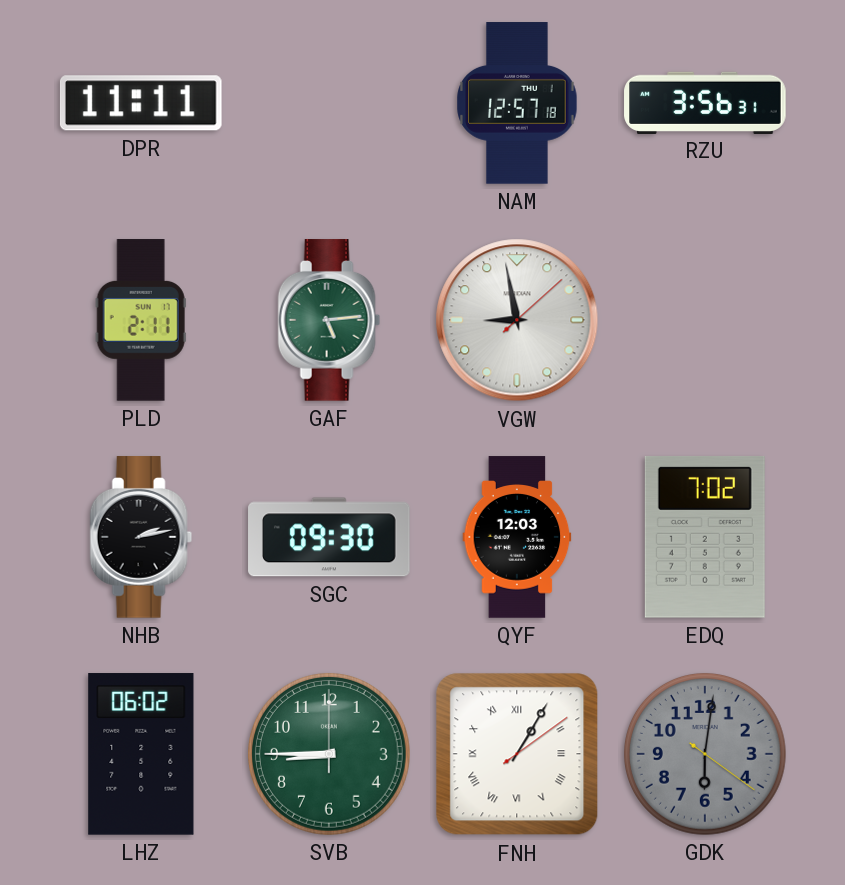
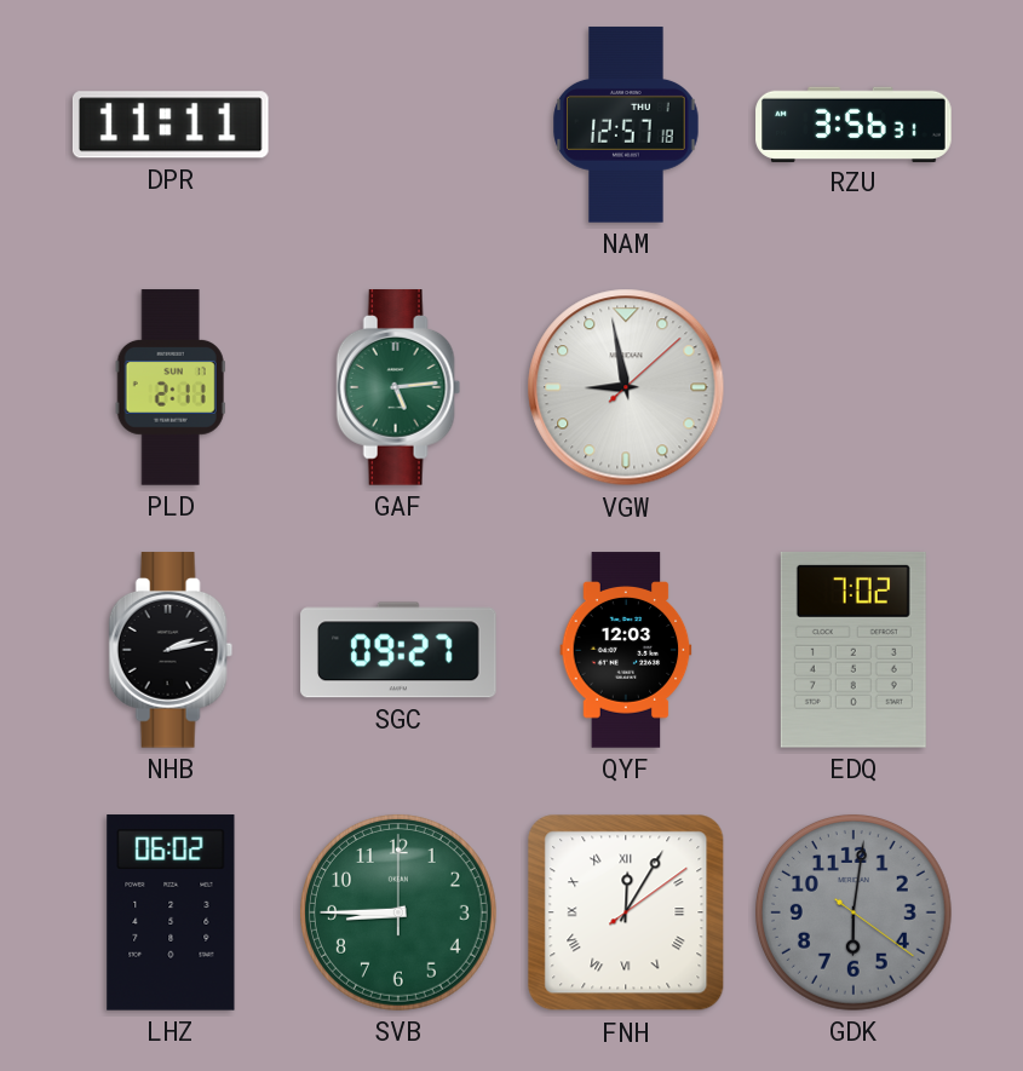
SGC: 09:30 -> 09:27 (398, 650)
FNH: 1:05 -> 12:05 (626, 912)
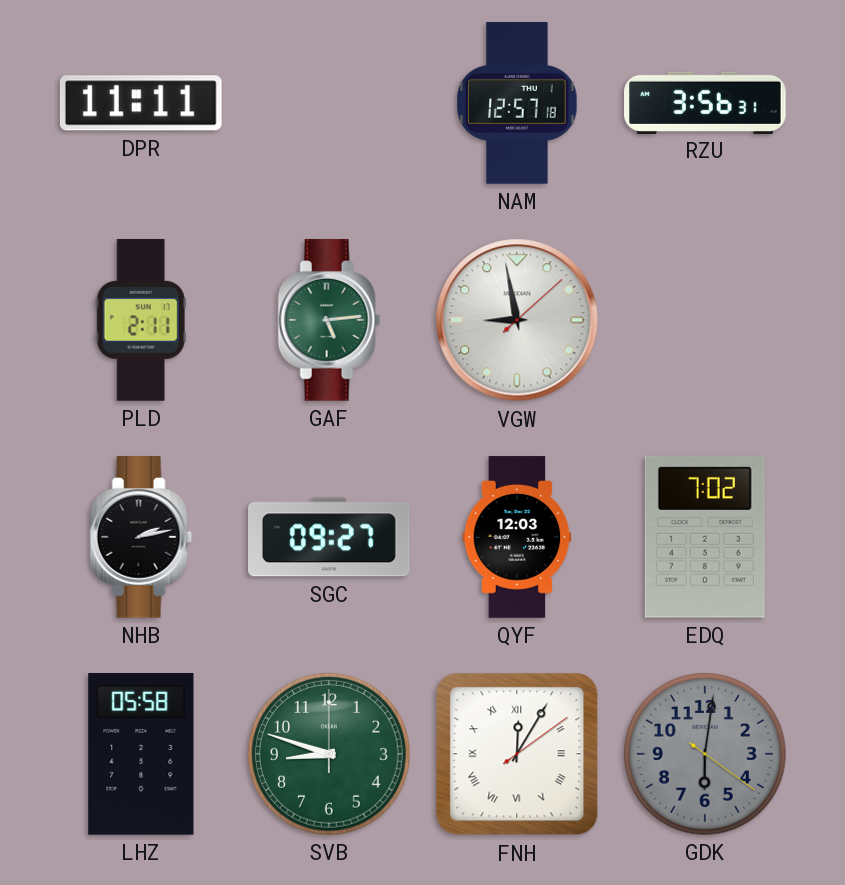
LHZ: 06:02 -> 05:58 (141, 754)
SVB: 8:45 -> 8:48 (329, 754)
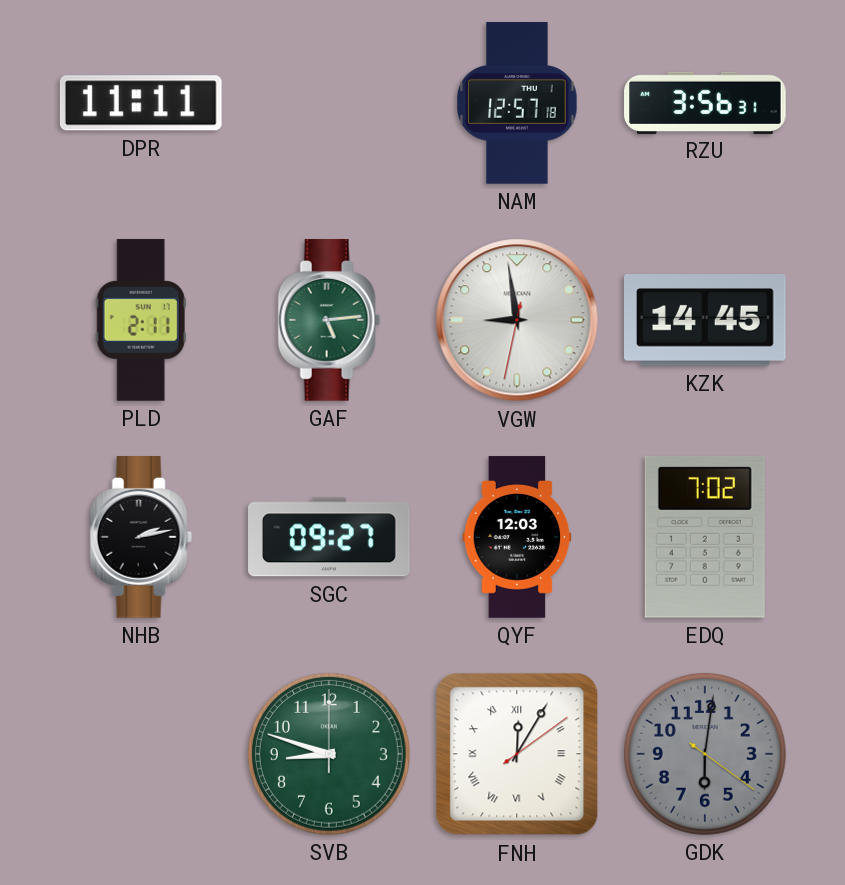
VGW: 8:58:08 -> 8:58:32 (517, 320)
KZK: none -> 14:45 (706, 320)
LHZ: 05:58 -> none (141, 754)
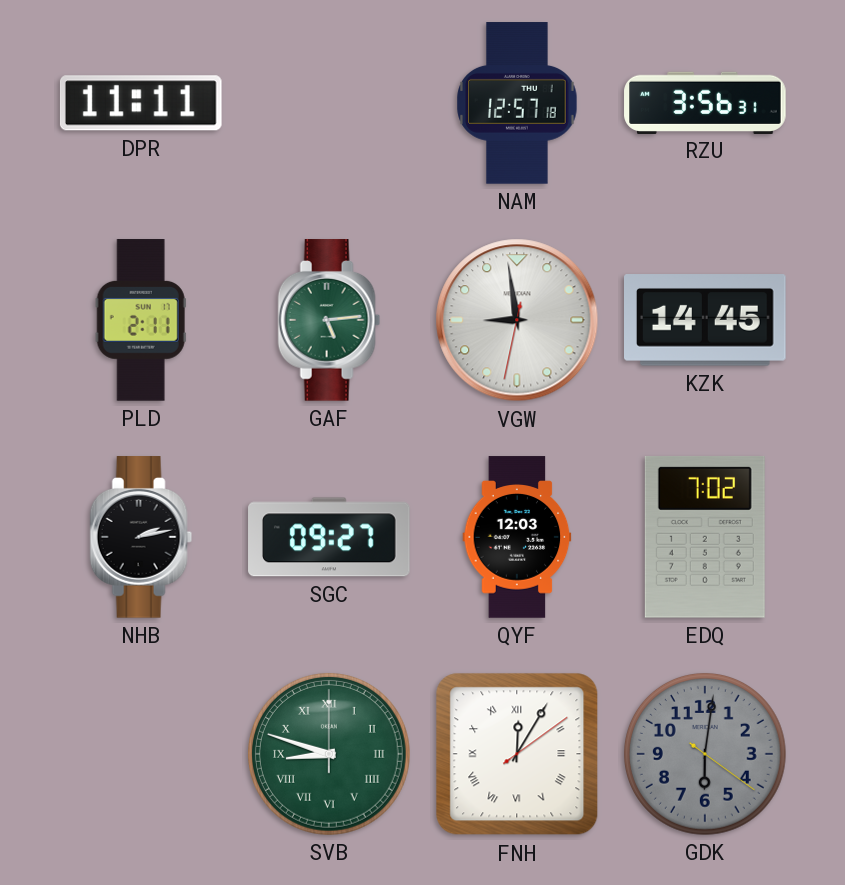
SVB numerals: Arabic -> Roman (329, 754)
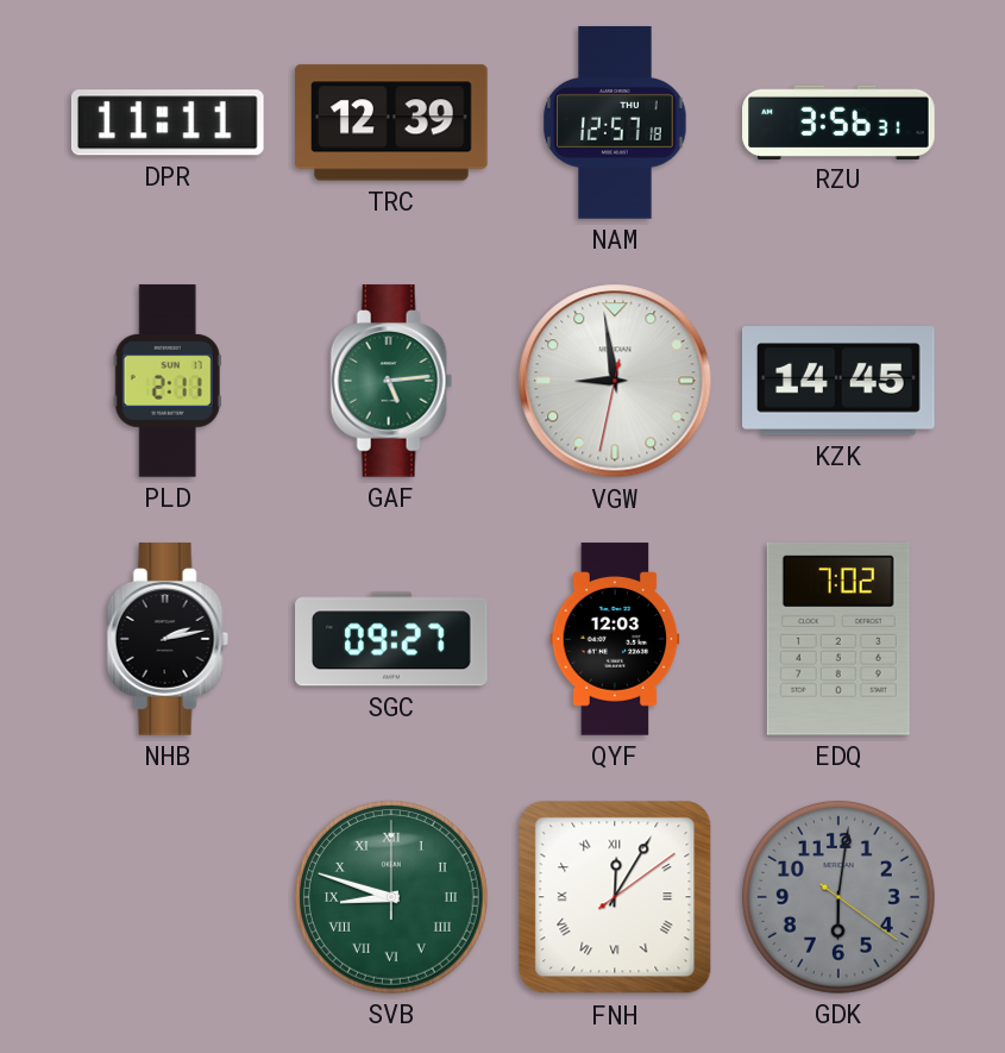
TRC: none -> 12:39 (392, 123)
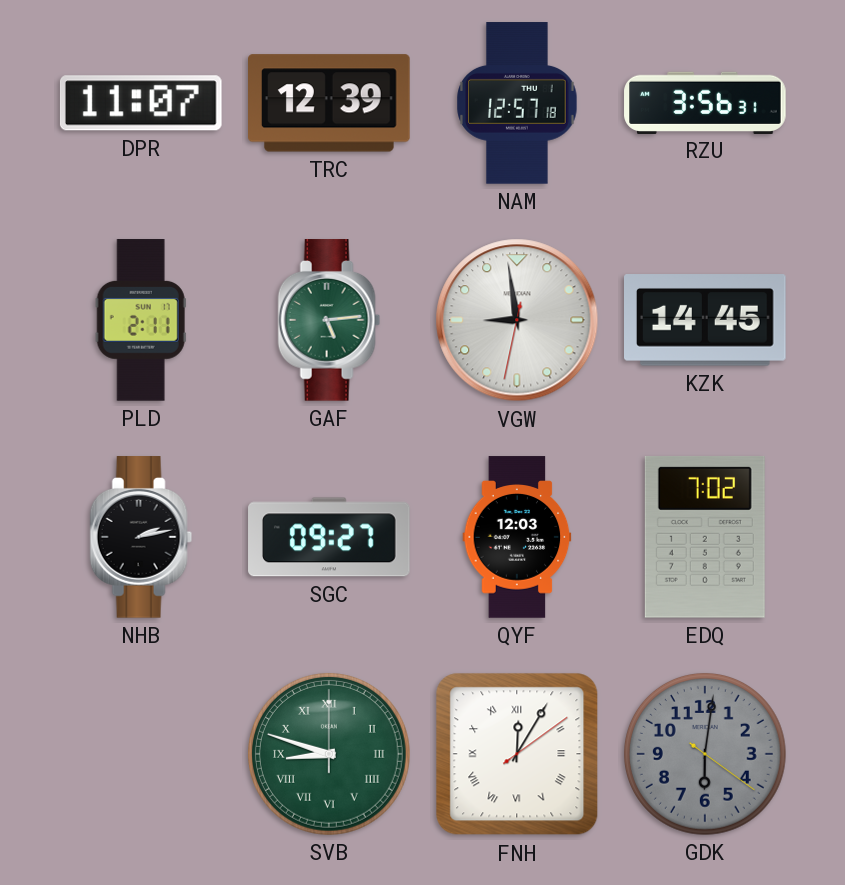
DPR: 11:11 -> 11:07 (141, 103)
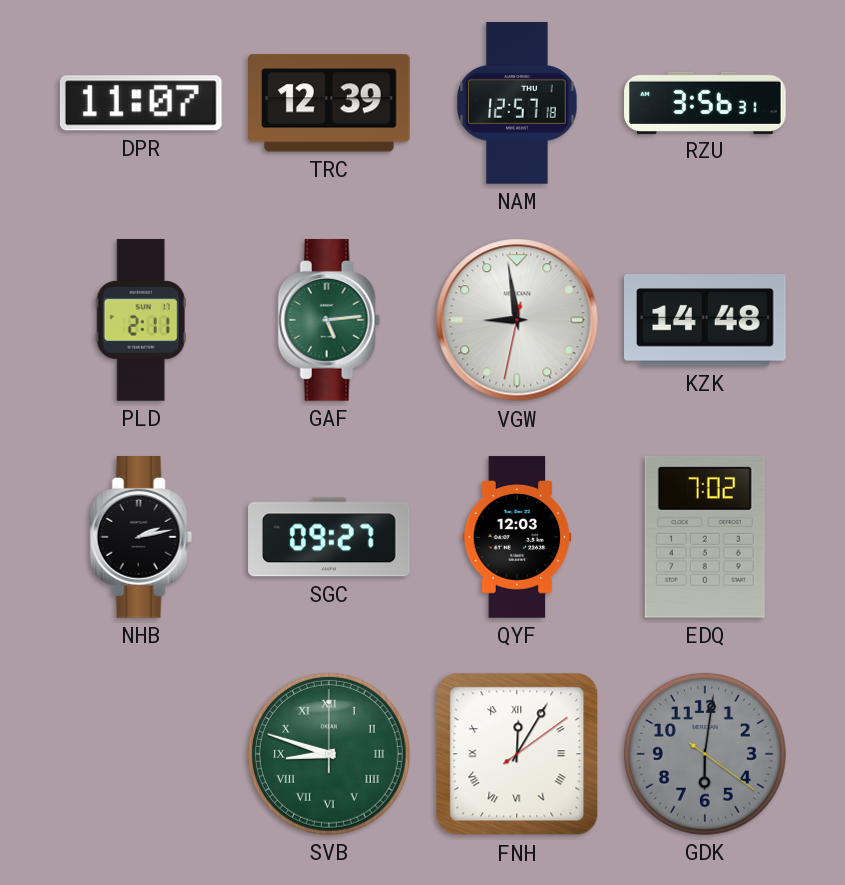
KZK: 14:45 -> 14:48 (706, 320)
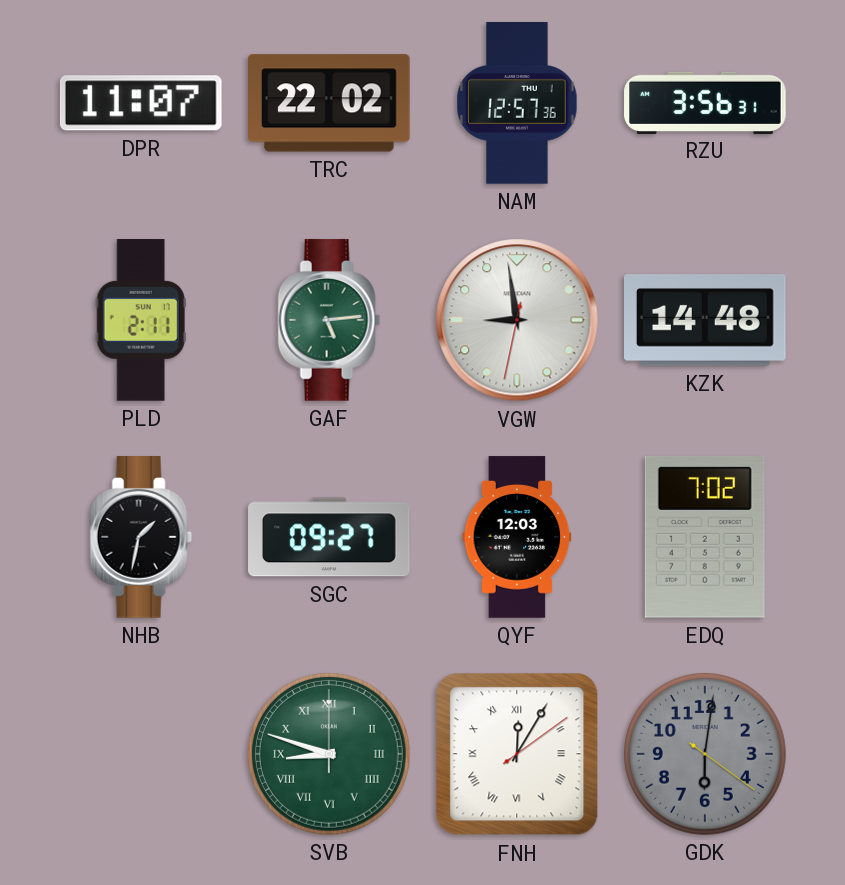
TRC: 12:39 -> 22:02 (330, 103)
NAM: 12:57:18 -> 12:57:36 (517, 103)
NHB: 2:13 -> 1:32 (141, 537)
